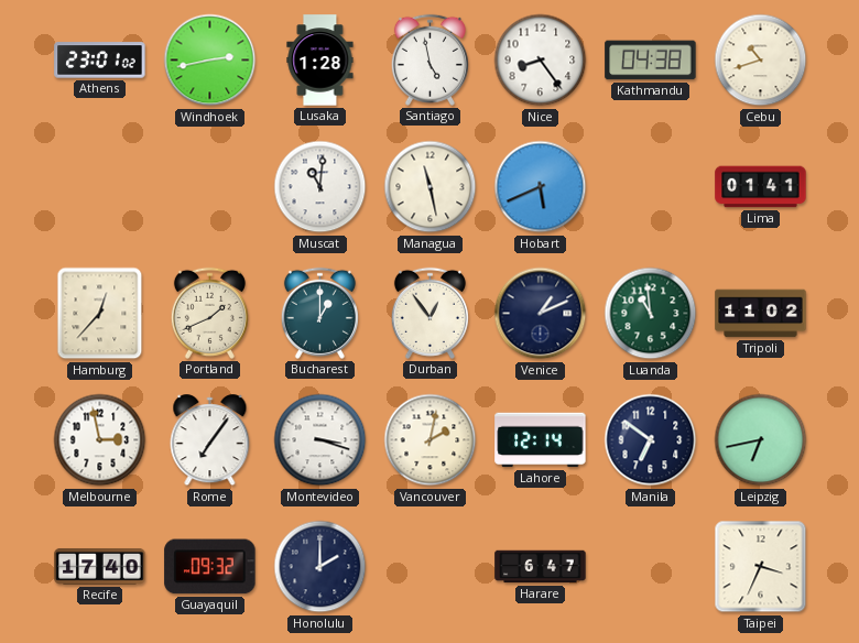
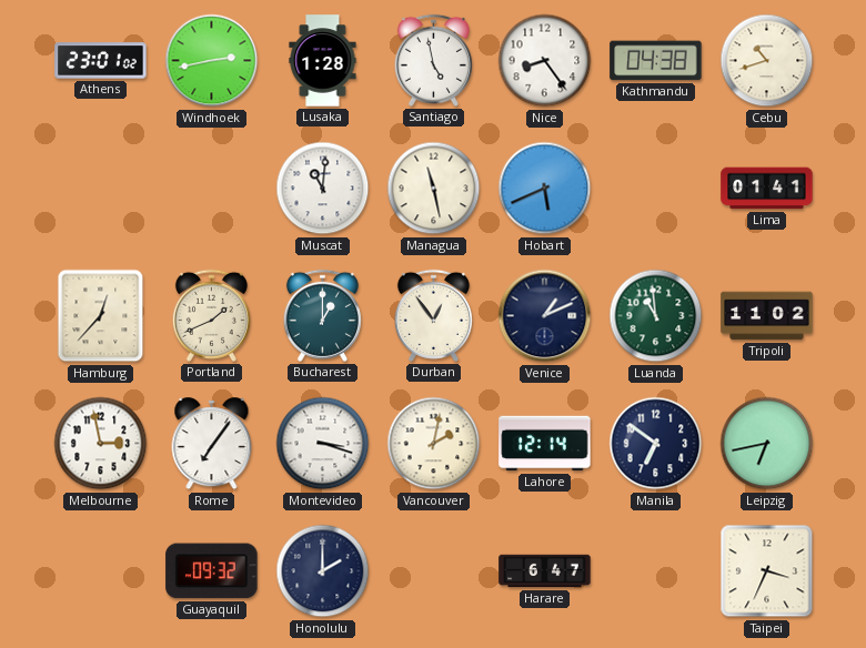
Recife: 17:40 -> none (100, 566)
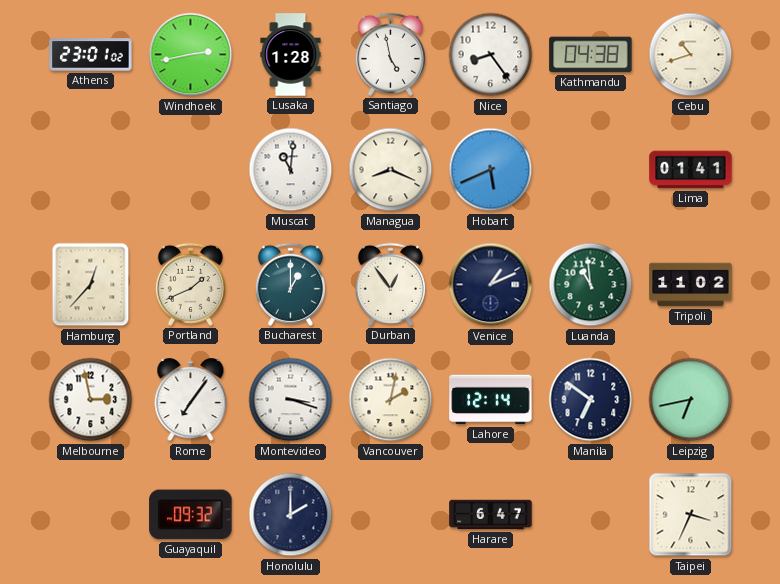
Managua: 11:28 -> 8:19 (391, 170)
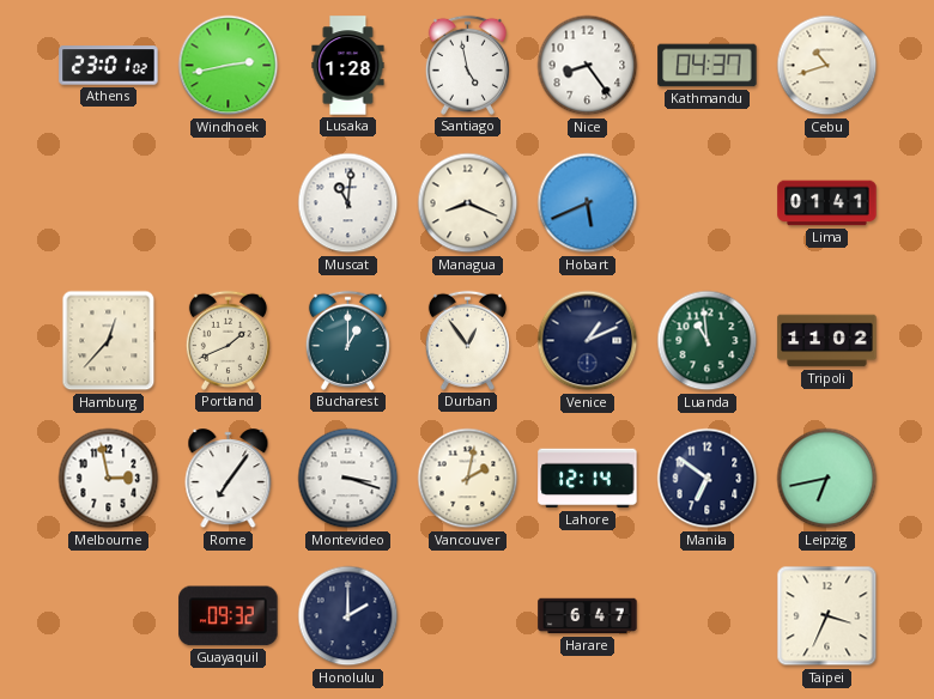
Kathmandu: 04:38 -> 04:37 (708, 66)
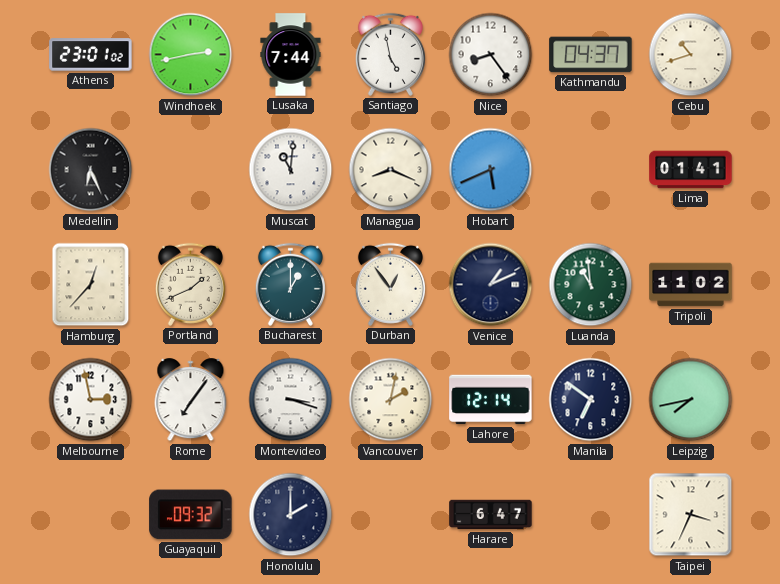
Lusaka: 1:28 -> 7:44 (291, 55)
Medellin: none -> 6:26 (91, 170)
Leipzig: 6:43 -> 7:43 (691, 400)
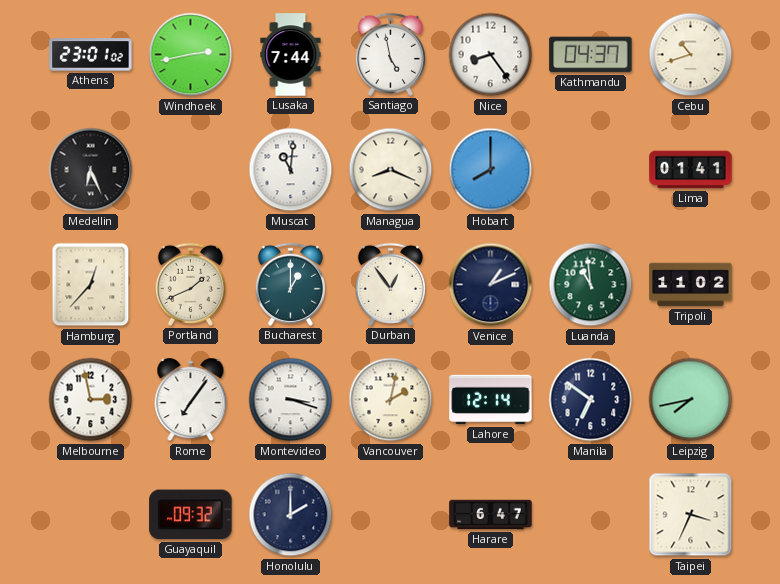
Hobart: 5:41 -> 8:00 (491, 170)
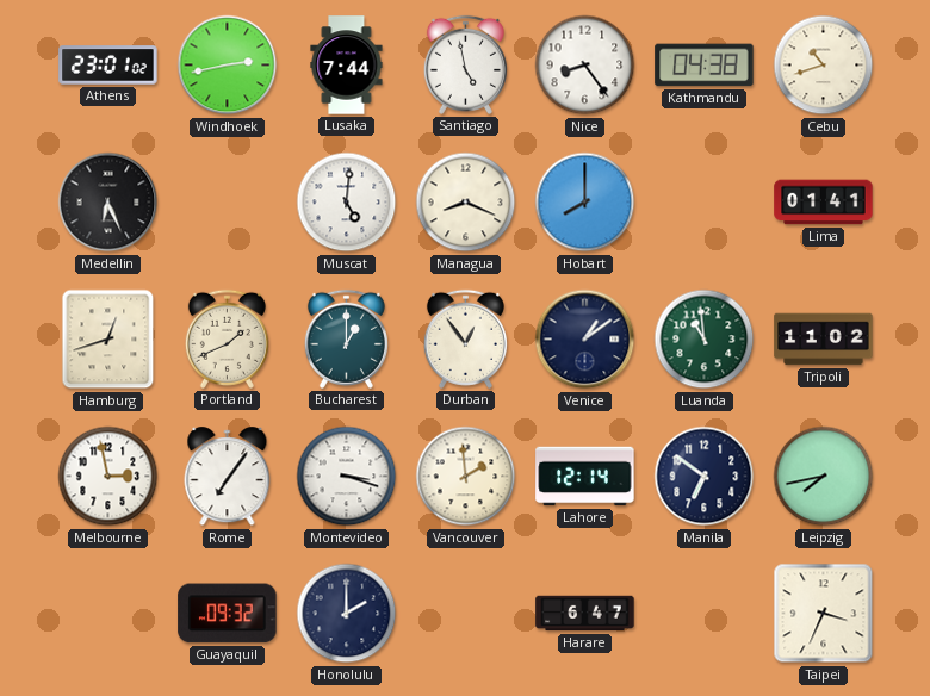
Kathmandu: 04:37 -> 04:38 (705, 66)
Muscat: 11:01 -> 5:01 (347, 203)
Hamburg: 12:37 -> 12:42 (108, 340)
Venice: 1:11 -> 1:09 (585, 340)
Vancouver: 2:02 -> 1:59 (466, 477)
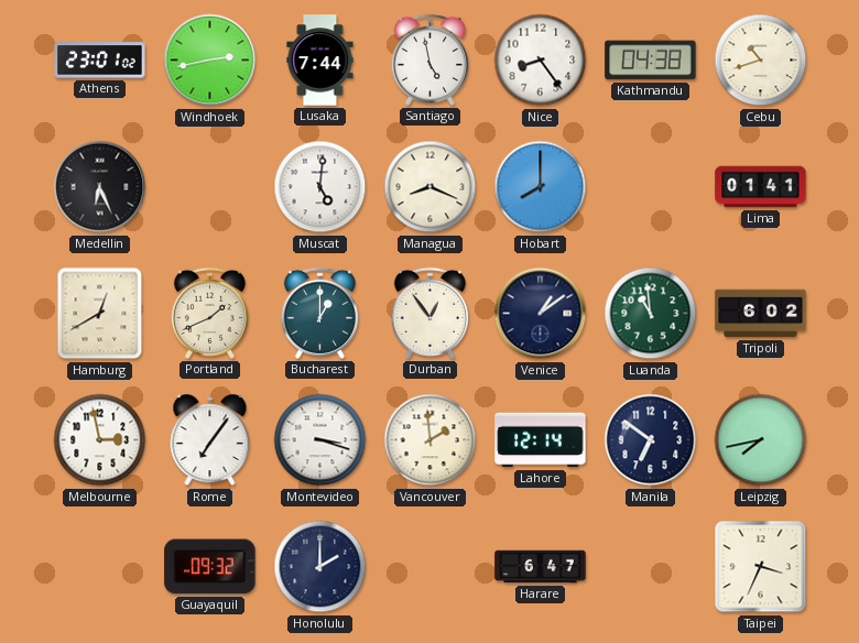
Hamburg: 12:42 -> 12:40 (100, 314)
Tripoli: 11:02 -> 6:02 (761, 314)
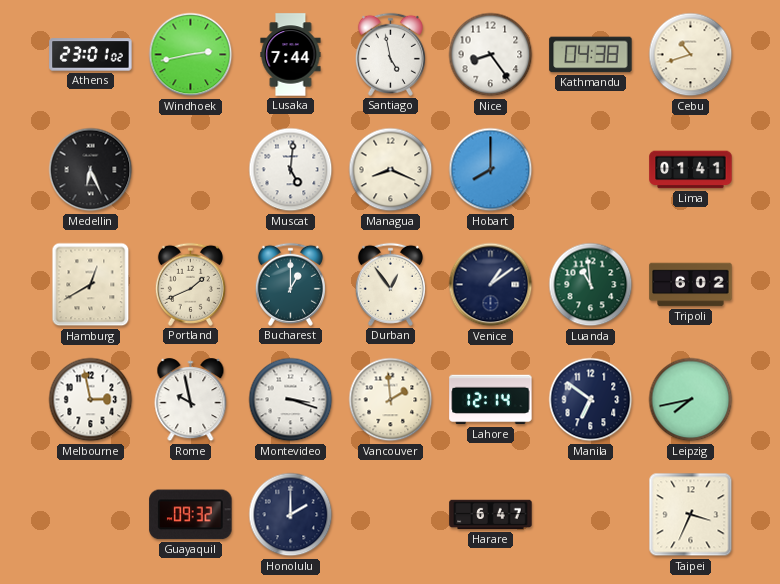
Rome: 7:06 -> 9:58 (191, 400)
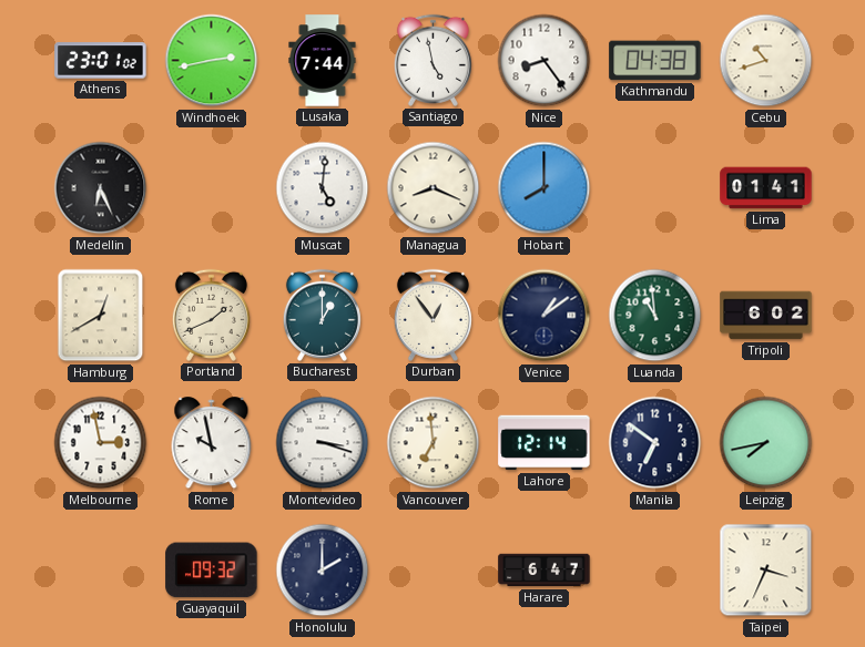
Vancouver: 1:59 -> 6:59 (434, 443)
